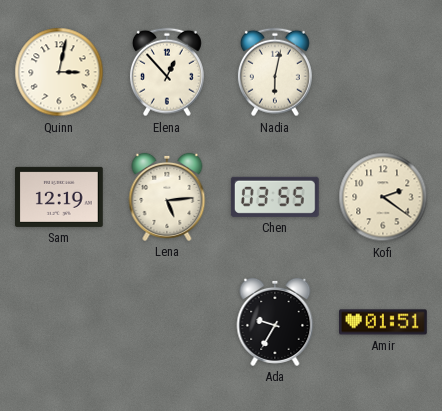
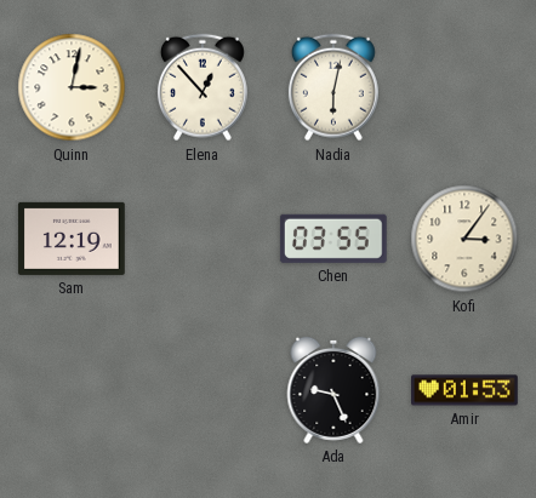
Lena: 5:14 -> none (167, 197)
Kofi: 2:21 -> 3:06 (464, 239)
Ada: 9:35 -> 9:26 (333, 390)
Amir: 01:51 -> 01:53 (466, 390)
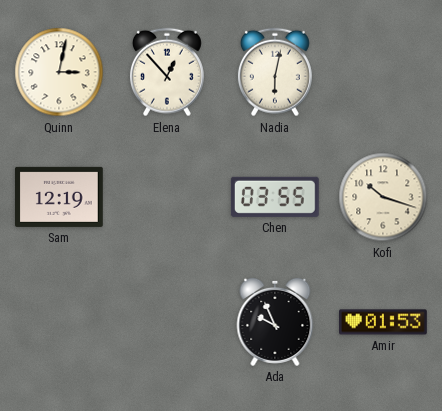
Kofi: 3:06 -> 10:18 (383, 197)
Ada: 9:26 -> 9:56 (275, 322)
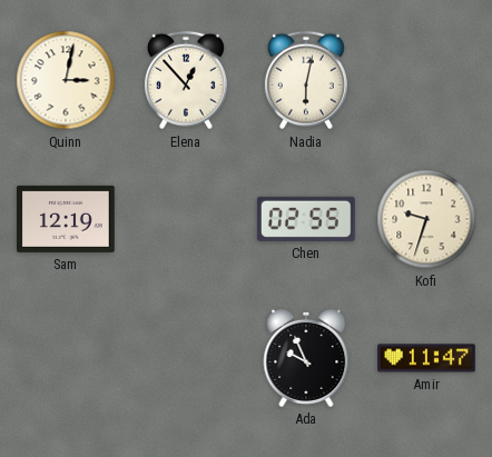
Chen: 03:55 -> 02:55 (306, 219)
Kofi: 10:18 -> 9:33 (426, 219)
Amir: 01:53 -> 11:47 (427, 358)
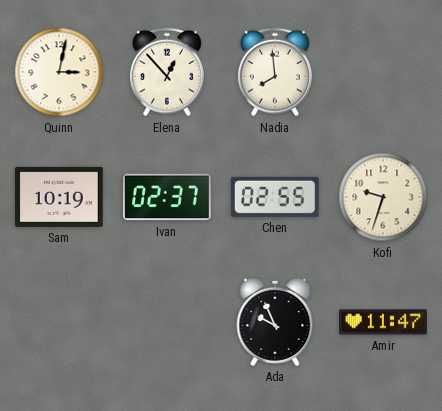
Nadia: 6:02 -> 7:59 (275, 72)
Sam: 12:19 -> 10:19 (60, 197)
Ivan: none -> 02:37 (168, 197)
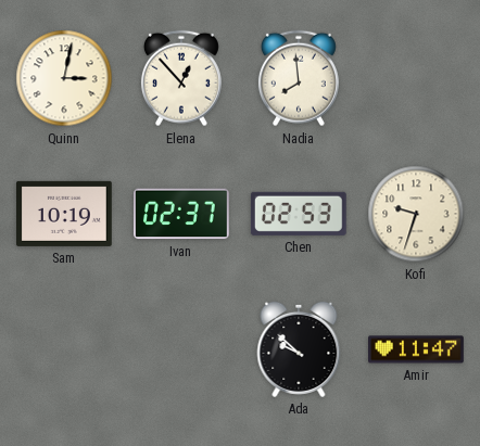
Chen: 02:55 -> 02:53 (299, 214)
Ada: 9:56 -> 9:52 (299, 349)
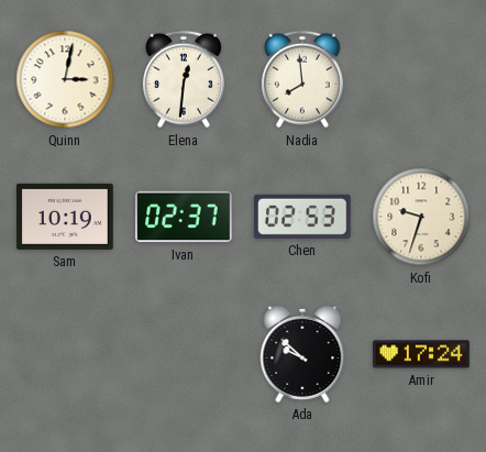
Elena: 12:53 -> 12:31 (184, 79)
Amir: 11:47 -> 17:24 (422, 354)
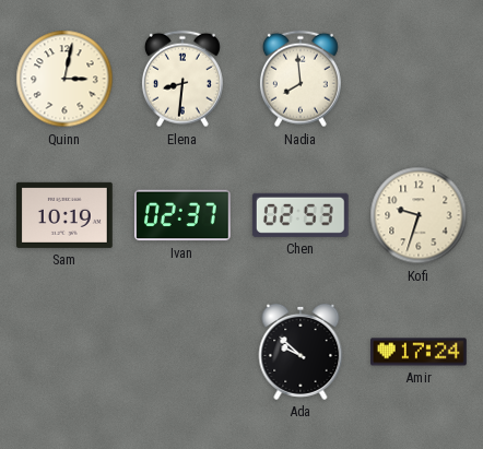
Elena: 12:31 -> 8:31 (182, 79)
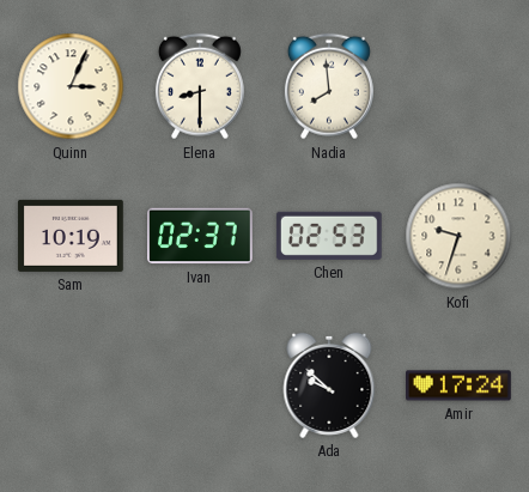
Quinn: 3:02 -> 3:04 (71, 86)
Elena: 8:31 -> 8:30 (200, 86)
